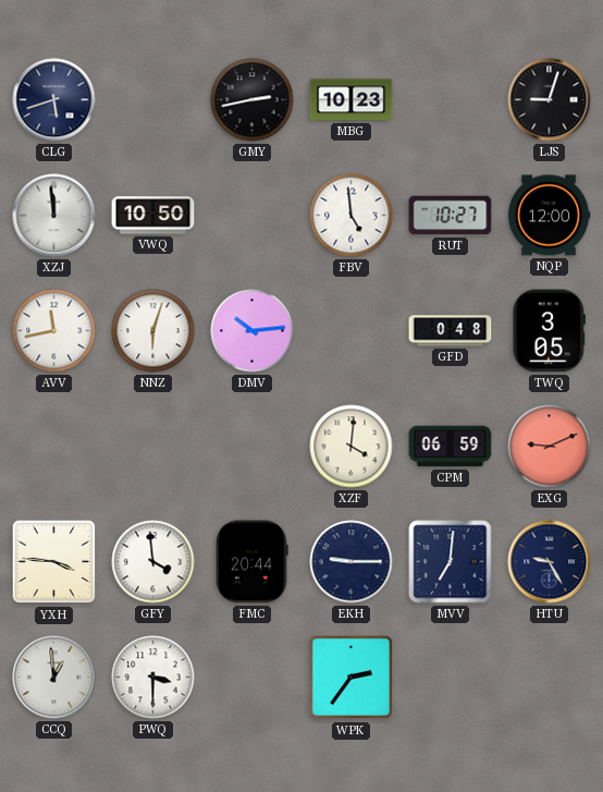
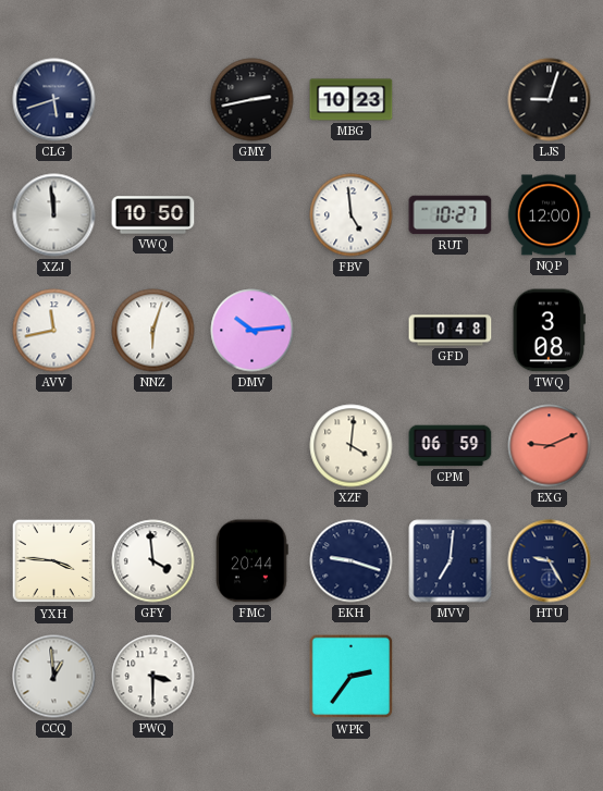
TWQ: 3:05 -> 3:08 (549, 331)
EKH: 9:15 -> 9:18 (352, 561)
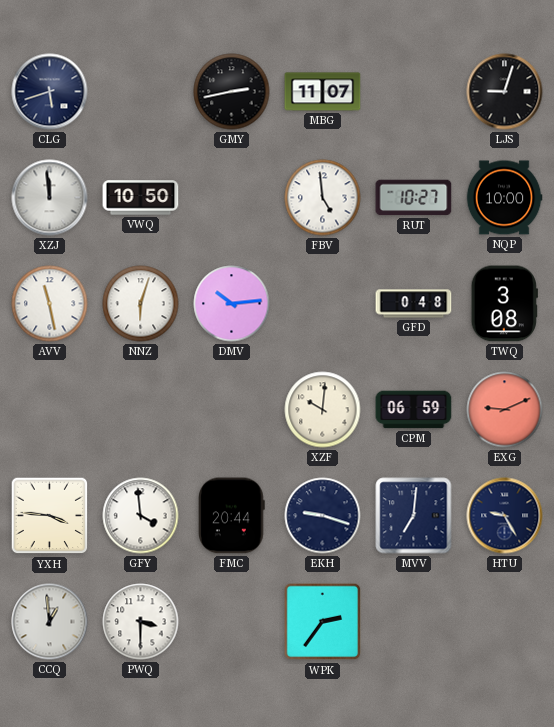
MBG: 10:23 -> 11:07 (323, 92)
NQP: 12:00 -> 10:00 (504, 198)
AVV: 11:43 -> 11:28 (50, 304)
XZF: 4:01 -> 10:01 (323, 410)
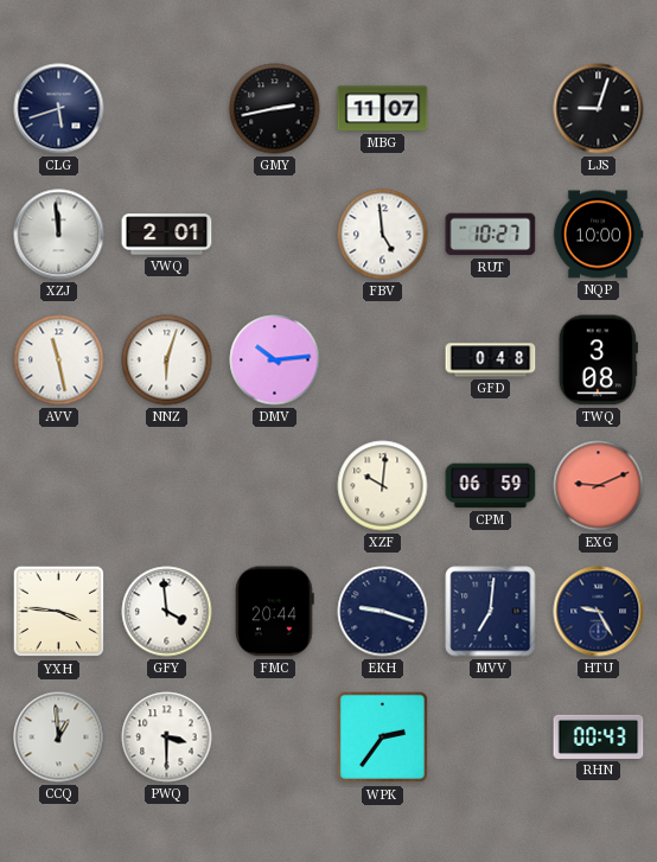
VWQ: 10:50 -> 2:01 (167, 235)
RHN: none -> 00:43 (599, 736)
